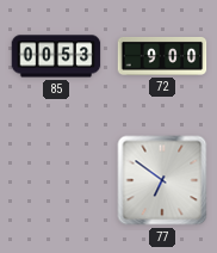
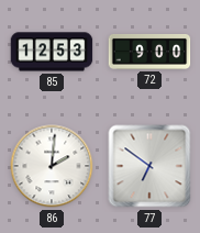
85: 00:53 -> 12:53 (52, 52)
86: none -> 2:01 (52, 166)
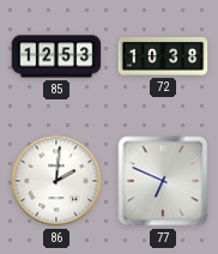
72: 9:00 -> 10:38 (163, 56)
77: 6:51 -> 6:49 (163, 181)
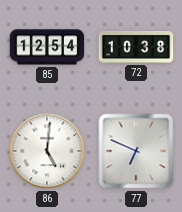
85: 12:53 -> 12:54 (47, 47)
86: 2:01 -> 5:01 (47, 151)
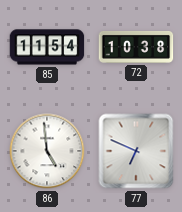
85: 12:54 -> 11:54 (47, 47)
86: 5:01 -> 4:59 (47, 151)
